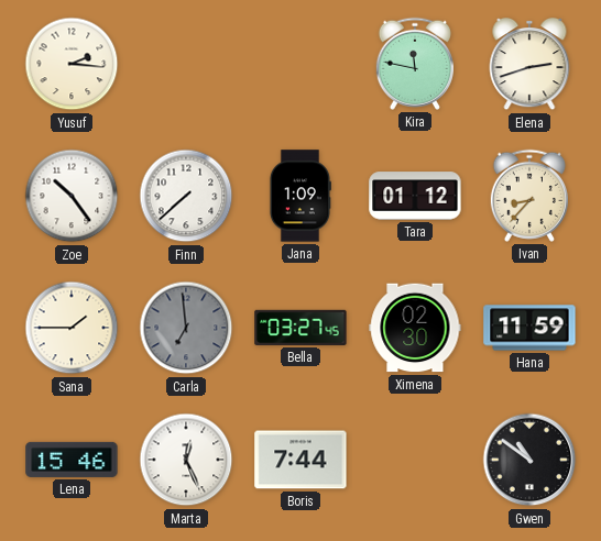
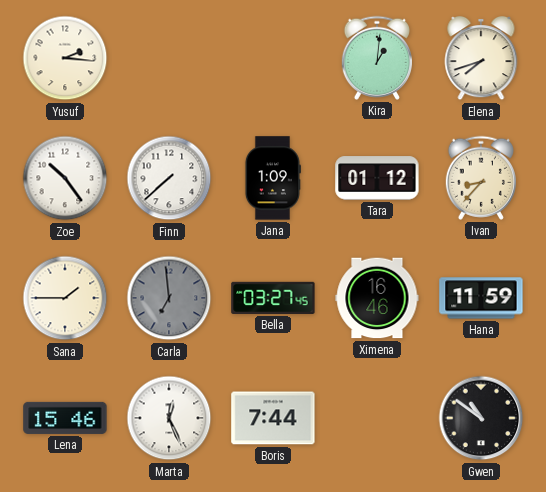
Kira: 11:47 -> 1:01 (377, 58)
Elena: 2:42 -> 7:42 (481, 59)
Ximena: 02:30 -> 16:46 (377, 298)
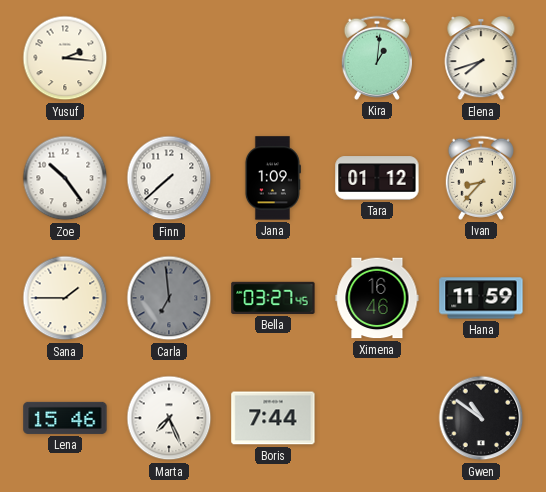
Marta: 12:26 -> 7:26 (169, 418)
